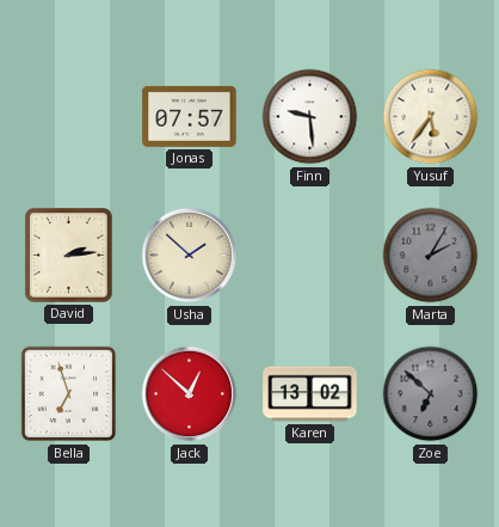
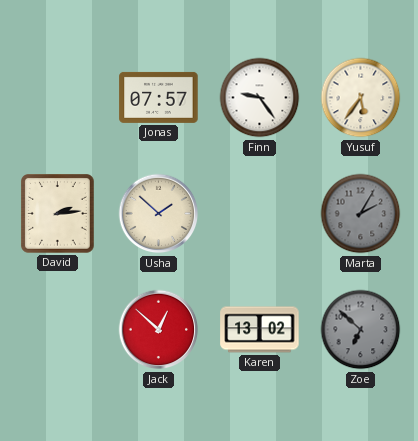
Finn: 9:29 -> 9:24 (260, 98)
Bella: 6:57 -> none (69, 394)
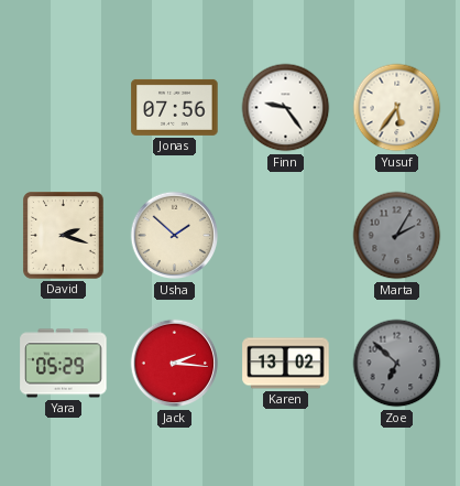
Jonas: 07:57 -> 07:56 (175, 107)
David: 2:14 -> 2:18 (64, 236)
Yara: none -> 05:29 (64, 364)
Jack: 12:52 -> 2:16 (175, 364)
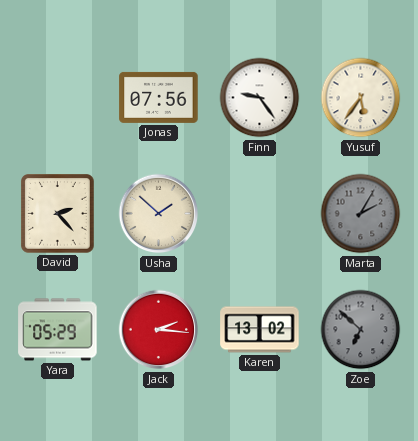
David: 2:18 -> 2:23 (58, 214)
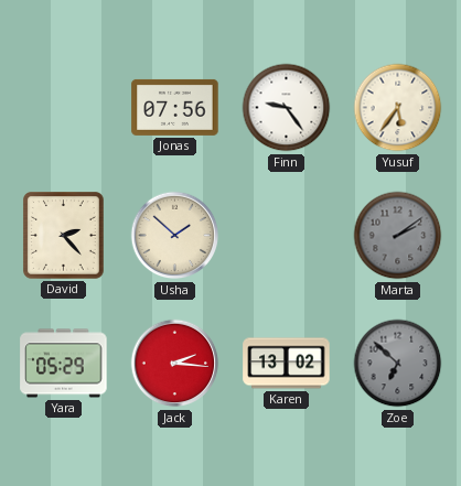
Marta: 2:05 -> 2:09 (398, 236)
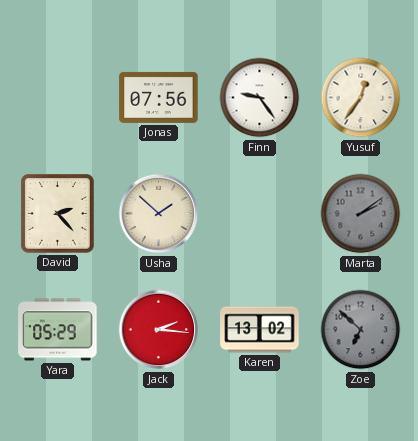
Yusuf: 5:36 -> 12:36 (361, 98)
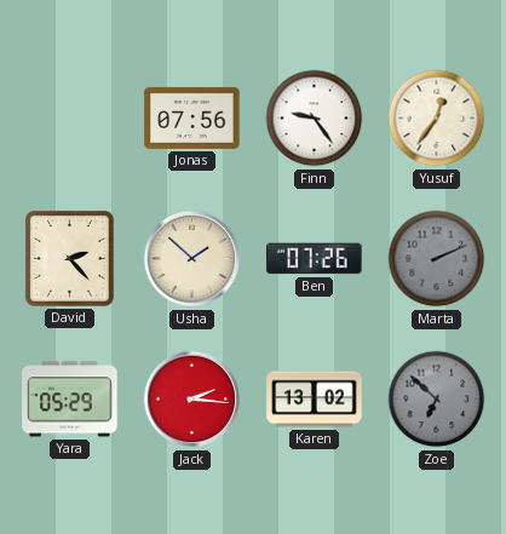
Ben: none -> 07:26 (315, 259)
Marta: 2:09 -> 2:11 (437, 259)
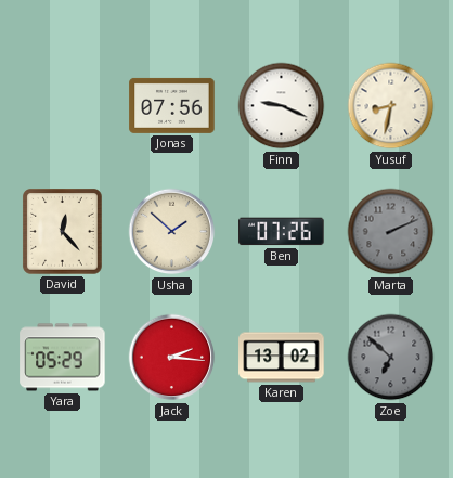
Finn: 9:24 -> 9:19 (282, 106)
Yusuf: 12:36 -> 8:32 (391, 106)
David: 2:23 -> 12:23 (63, 232)
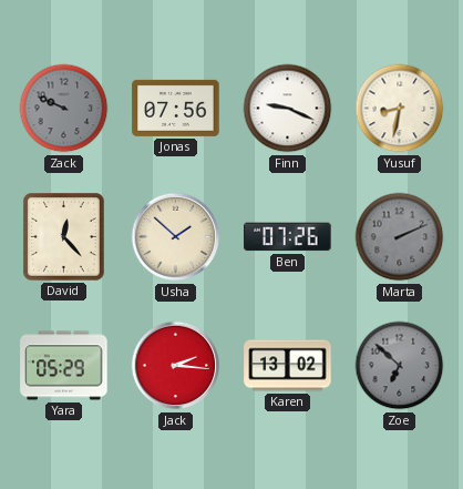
Zack: none -> 9:49 (64, 109)
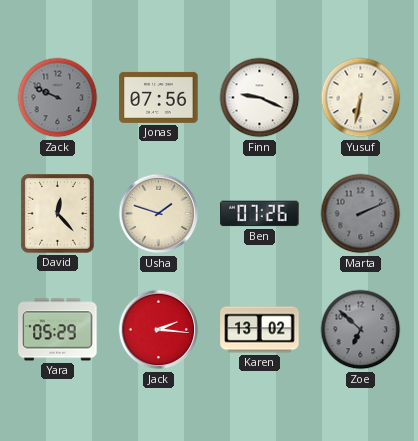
Yusuf: 8:32 -> 6:32 (361, 98)
Usha: 1:52 -> 1:48 (159, 214)
